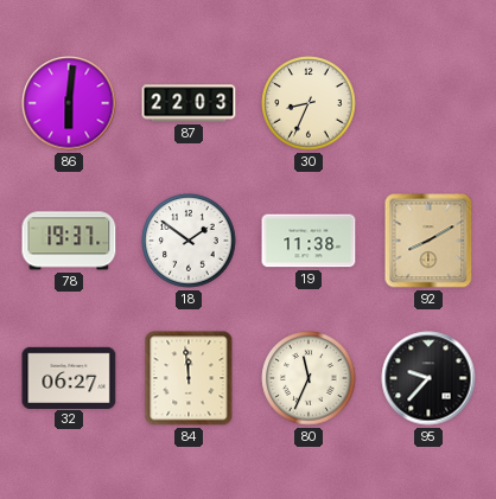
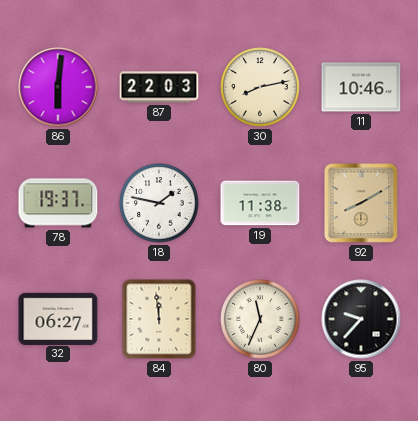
30: 8:34 -> 8:13 (260, 87)
11: none -> 10:46 (361, 87)
18: 1:51 -> 1:47 (159, 203)
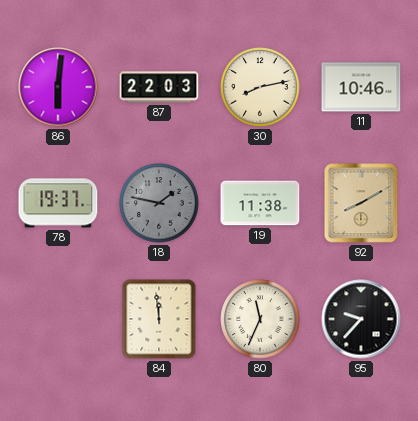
18 dial: white -> grey (159, 203)
32: 06:27 -> none (58, 318)
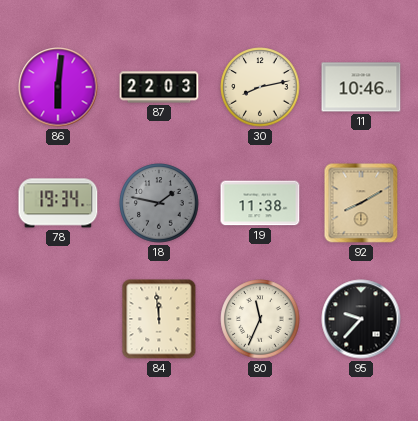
78: 19:37 -> 19:34 (58, 203)
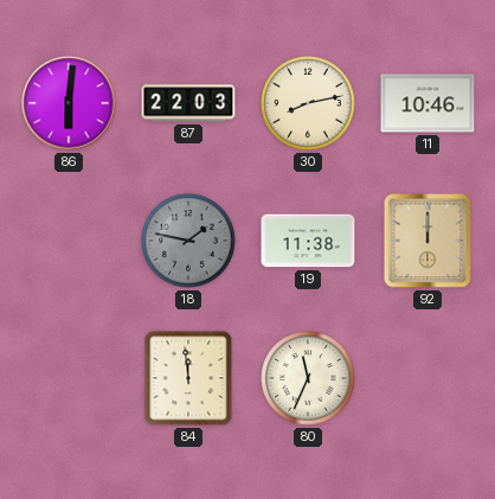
78: 19:34 -> none (58, 203)
92: 8:10 -> 12:00 (427, 241)
95: 9:37 -> none (361, 319)
